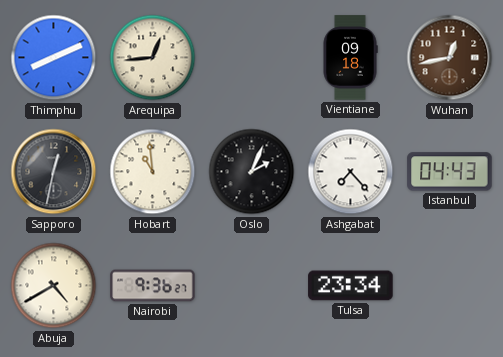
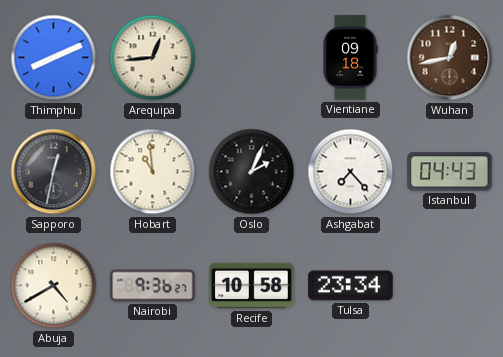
Recife: none -> 10:58 (252, 286)
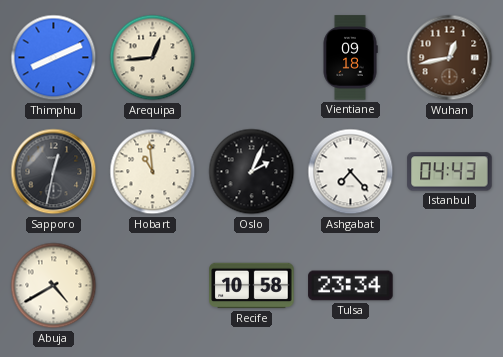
Nairobi: 9:36 -> none (153, 286)
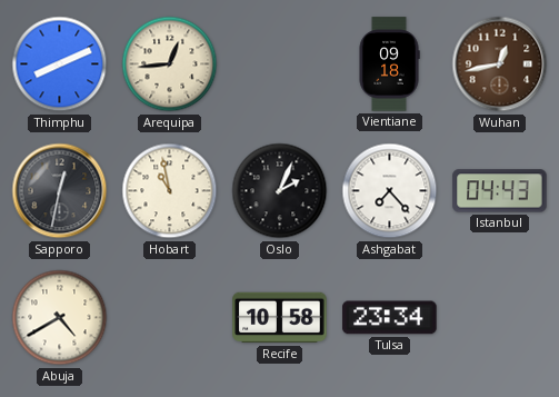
Hobart: 10:59 -> 10:58 (170, 191)
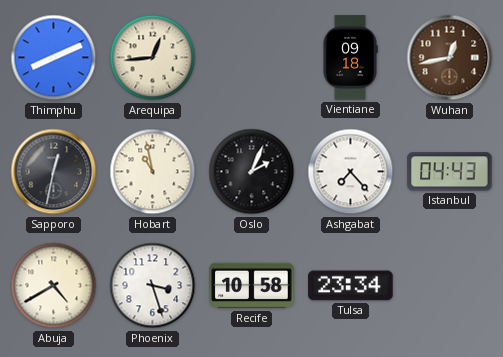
Phoenix: none -> 3:27 (153, 286)
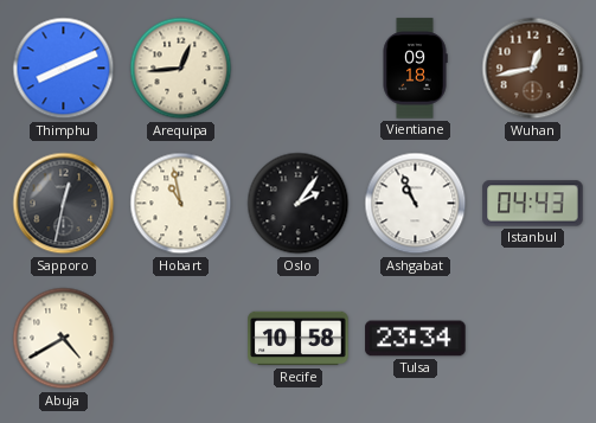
Oslo: 2:04 -> 2:06 (299, 204)
Ashgabat: 7:23 -> 10:56 (416, 204)
Phoenix: 3:27 -> none (153, 286)
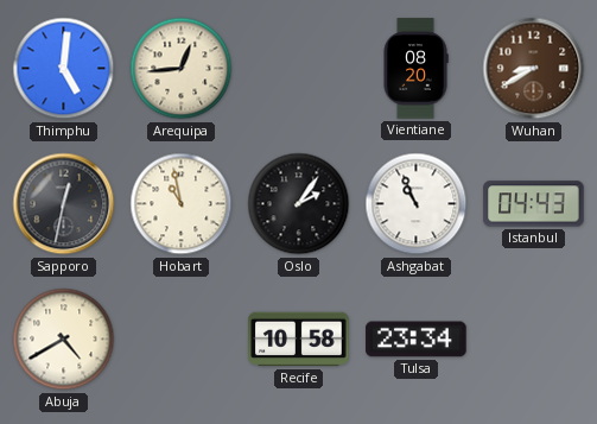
Thimphu: 8:11 -> 5:01 (64, 69)
Vientiane: 09:18 -> 08:20 (415, 69)
Wuhan: 12:43 -> 8:40 (534, 69)
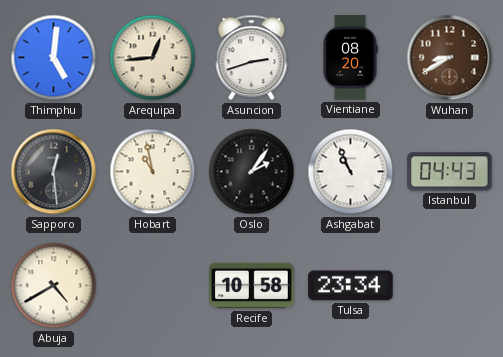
Asuncion: none -> 2:42 (252, 58)
Sapporo: 12:32 -> 12:29 (54, 172)
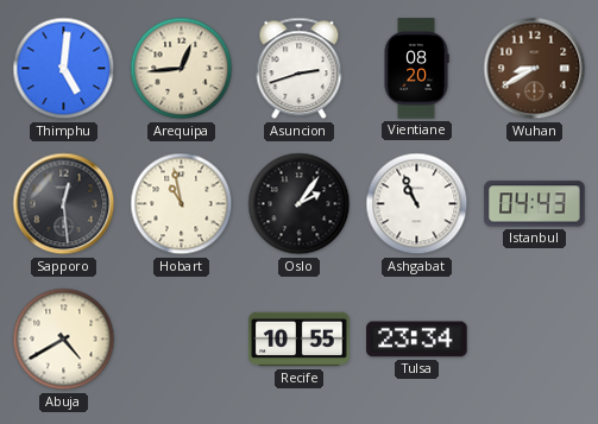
Recife: 10:58 -> 10:55 (300, 340)
